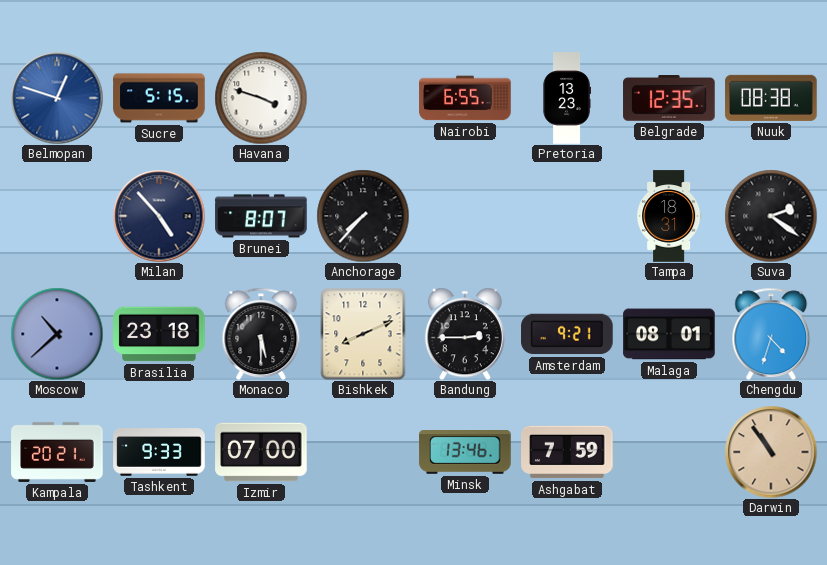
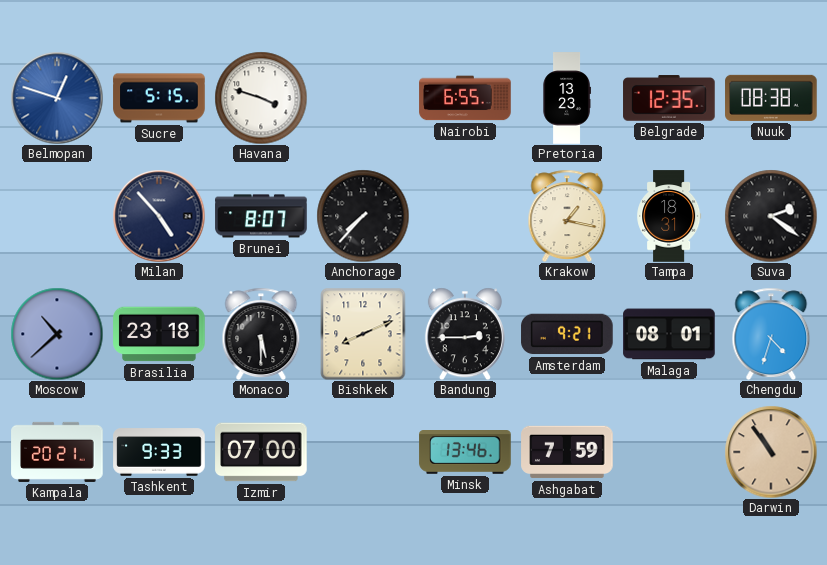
Krakow: none -> 1:17 (567, 215)
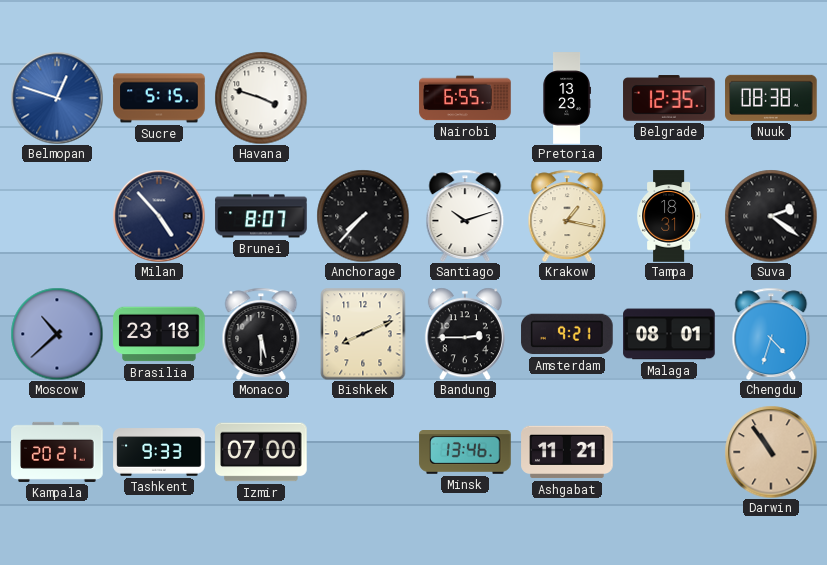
Santiago: none -> 10:12 (465, 215)
Ashgabat: 7:59 -> 11:21 (567, 452)
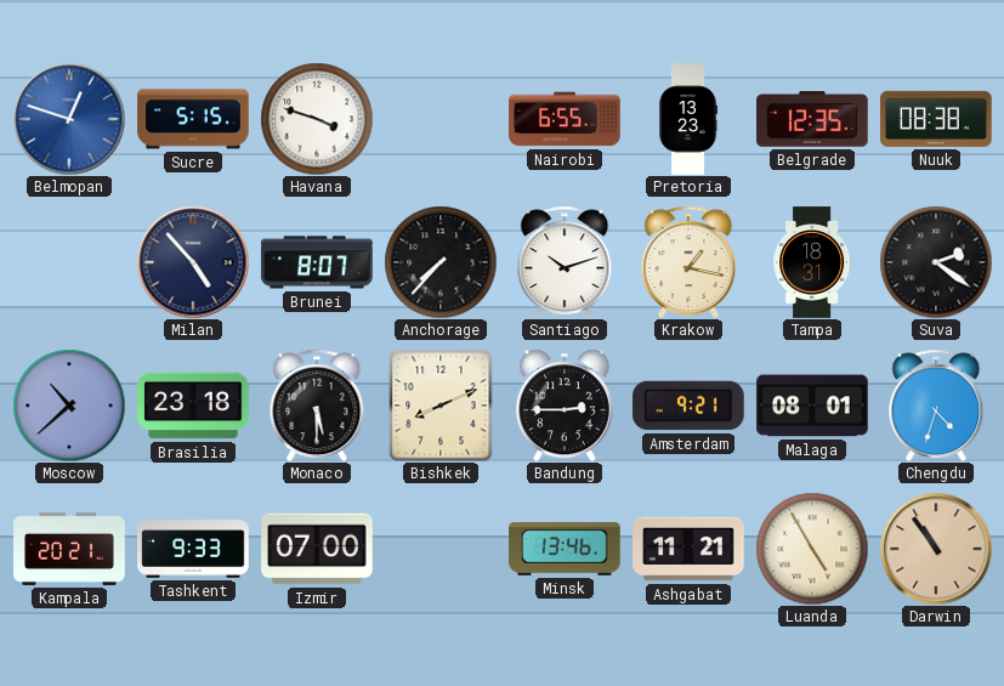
Luanda: none -> 4:55 (812, 549)
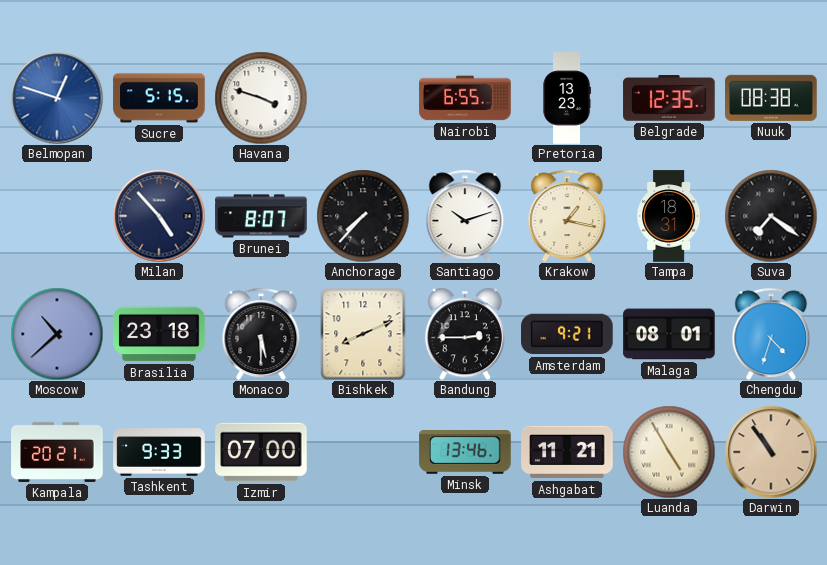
Suva: 2:21 -> 7:21 (771, 216)
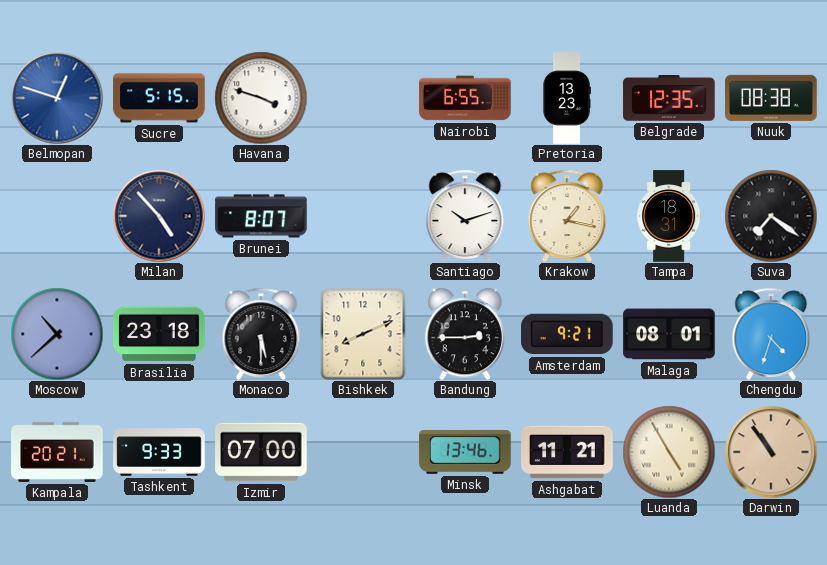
Anchorage: 7:37 -> none (363, 216)
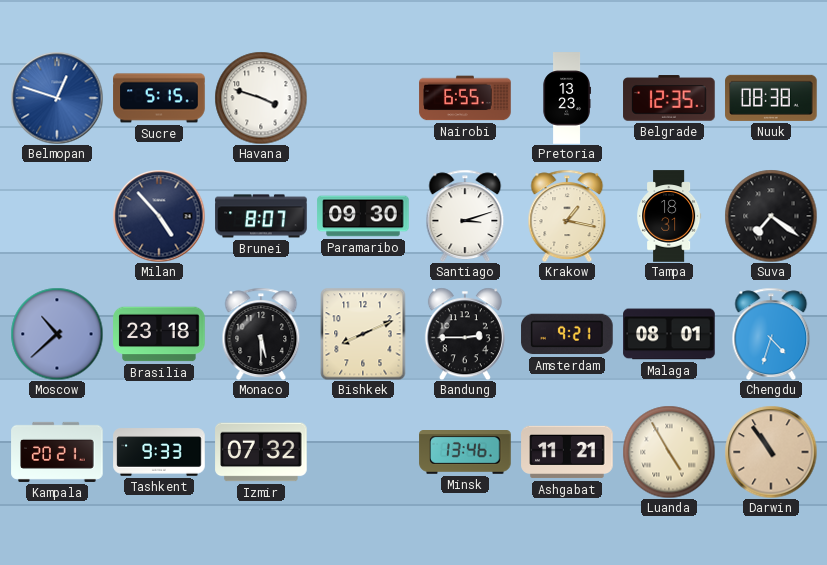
Paramaribo: none -> 09:30 (363, 216)
Santiago: 10:12 -> 3:12 (465, 215)
Izmir: 07:00 -> 07:32 (261, 452)
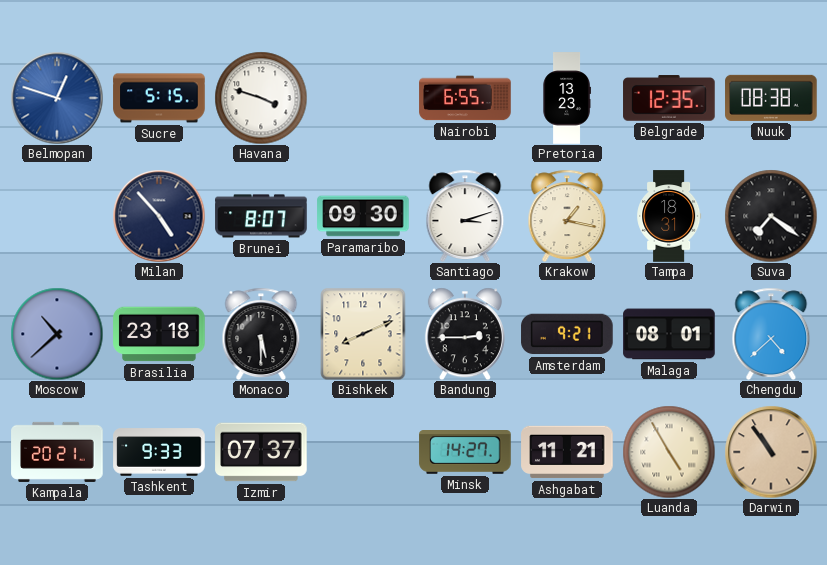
Chengdu: 4:33 -> 4:38 (771, 333)
Izmir: 07:32 -> 07:37 (261, 452)
Minsk: 13:46 -> 14:27 (465, 453)
